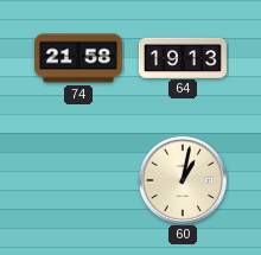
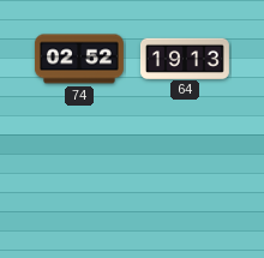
74: 21:58 -> 02:52 (79, 59)
60: 1:02 -> none (182, 179)
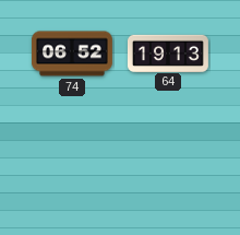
74: 02:52 -> 06:52 (72, 54)
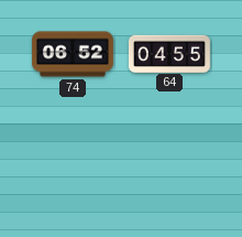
64: 19:13 -> 04:55 (169, 53)
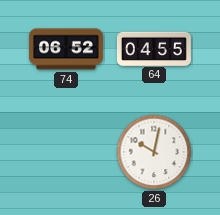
26: none -> 10:02 (154, 152)
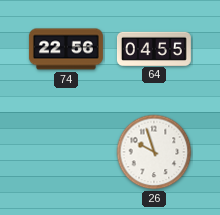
74: 06:52 -> 22:56 (66, 49)
26: 10:02 -> 9:57 (154, 152)
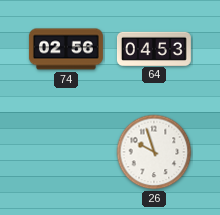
74: 22:56 -> 02:56 (66, 49)
64: 04:55 -> 04:53 (154, 48)
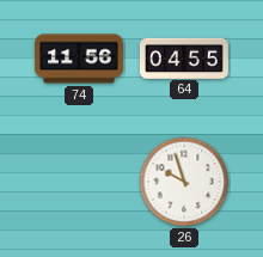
74: 02:56 -> 11:56 (79, 59)
64: 04:53 -> 04:55 (184, 57)
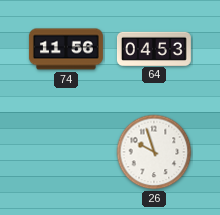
64: 04:55 -> 04:53 (154, 48)
